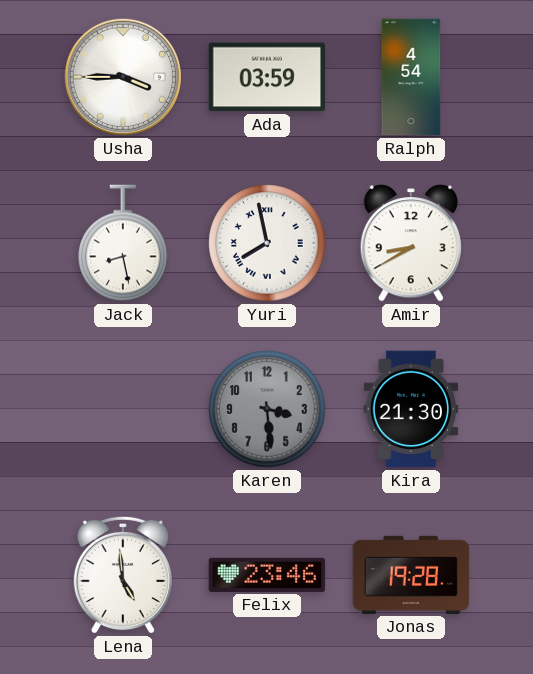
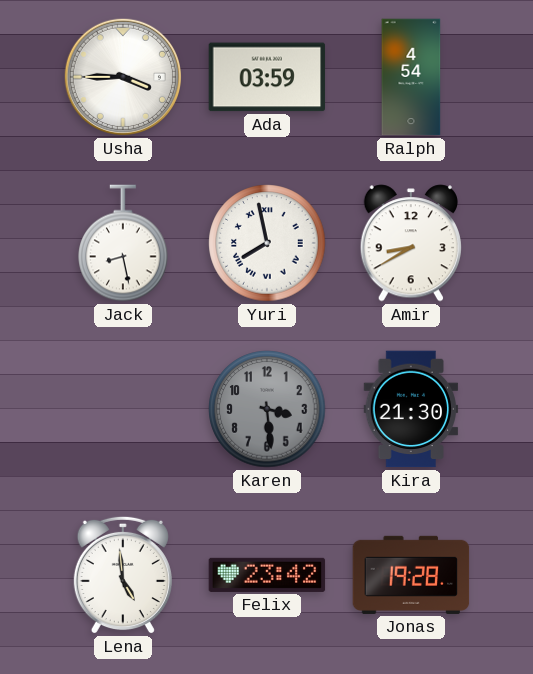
Felix: 23:46 -> 23:42 (267, 575)
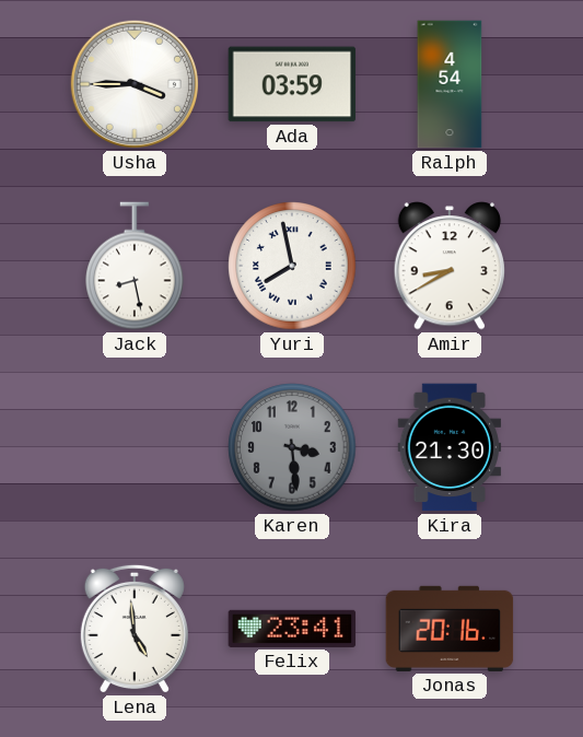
Felix: 23:42 -> 23:41 (292, 629)
Jonas: 19:28 -> 20:16 (450, 629)
